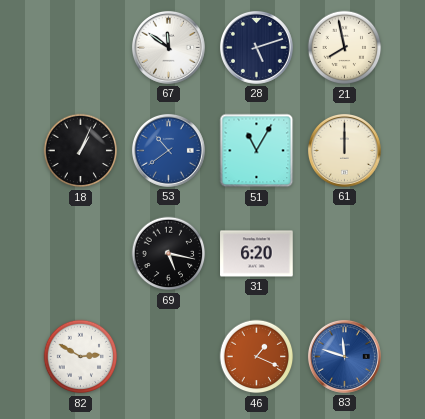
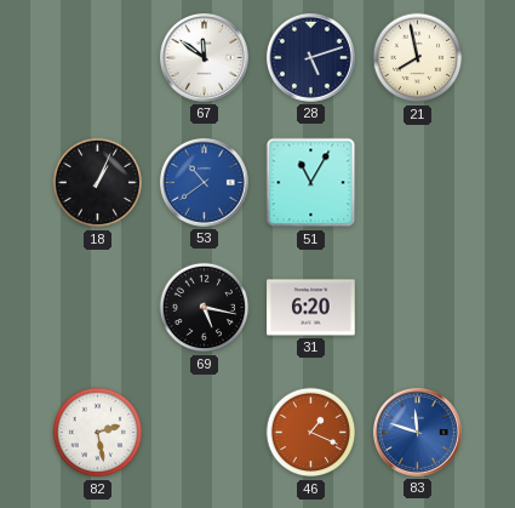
61: 12:00 -> none (344, 150)
82: 2:50 -> 2:28 (98, 433)
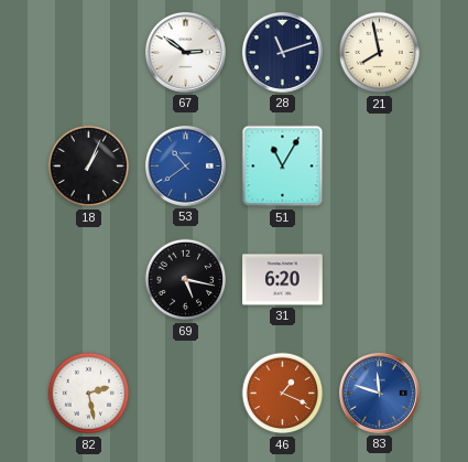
67: 11:51 -> 2:51 (185, 52)
28: 5:12 -> 11:12 (282, 52)
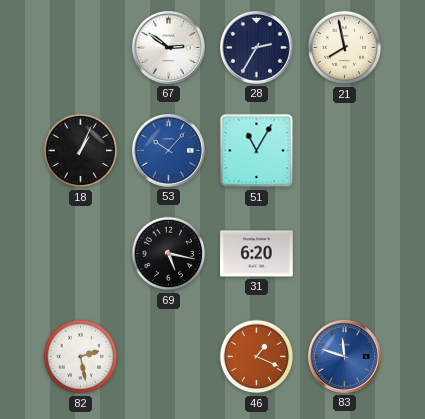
28: 11:12 -> 2:35 (256, 47)
53: 10:39 -> 10:07 (168, 150)
